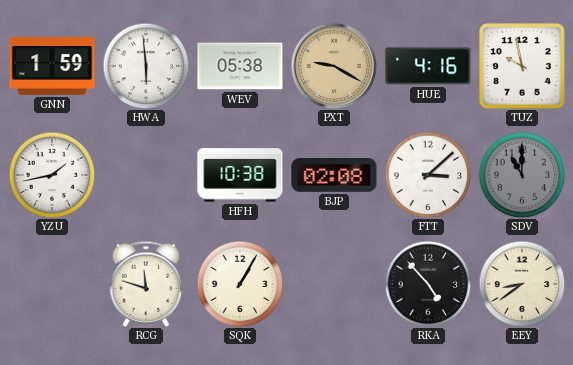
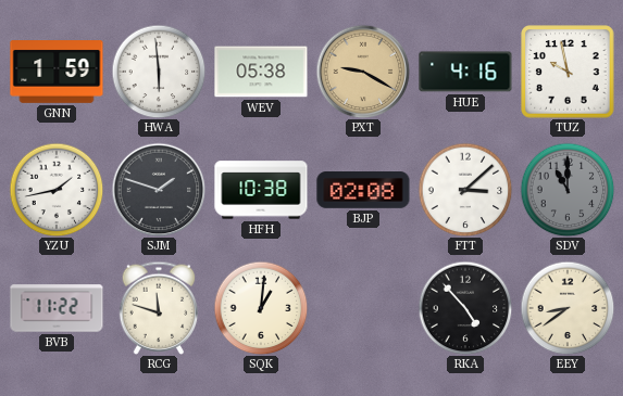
SJM: none -> 1:48 (159, 190)
BVB: none -> 11:22 (57, 308)
SQK: 1:05 -> 1:01 (261, 308)
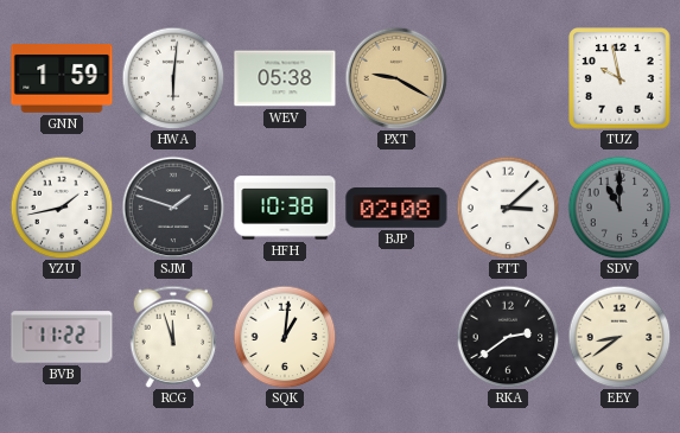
HWA: 5:59 -> 6:01 (173, 78)
HUE: 4:16 -> none (465, 72)
RCG: 11:48 -> 11:57 (173, 337)
RKA: 4:53 -> 2:39 (508, 337)
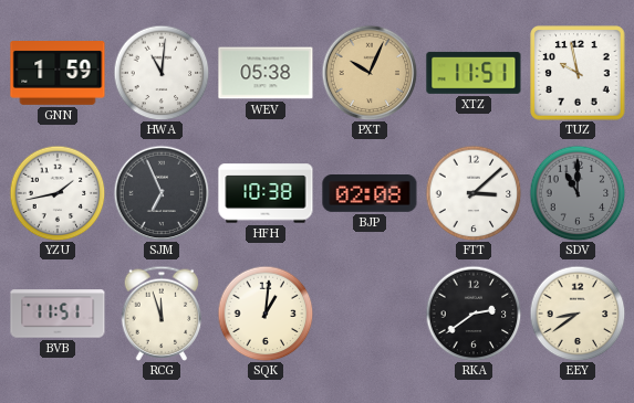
HWA: 6:01 -> 11:01 (162, 73)
PXT: 9:20 -> 10:04 (370, 73)
XTZ: none -> 11:51 (474, 73)
SJM: 1:48 -> 6:56 (162, 193)
BVB: 11:22 -> 11:51 (58, 314)
